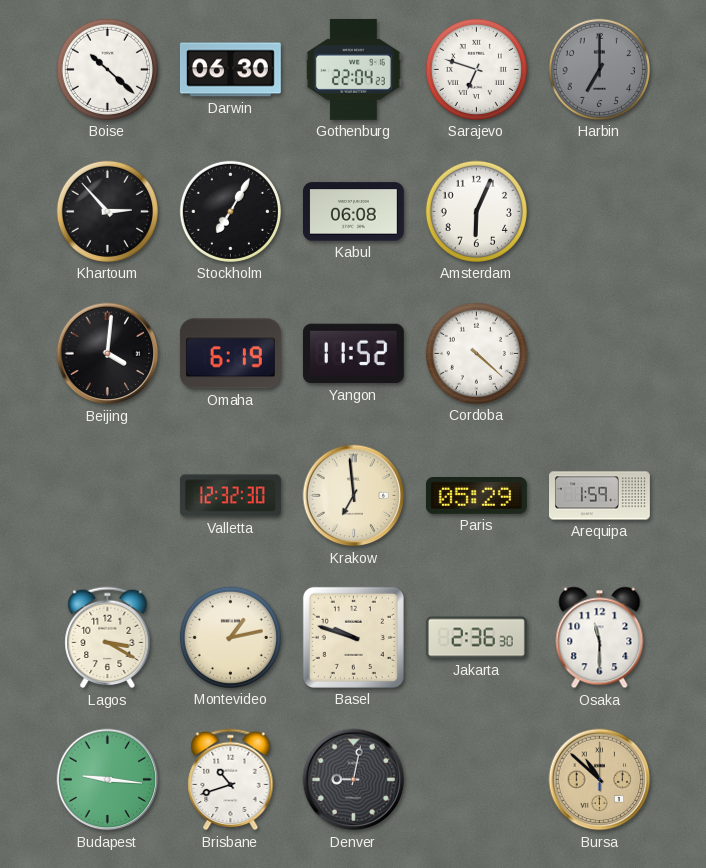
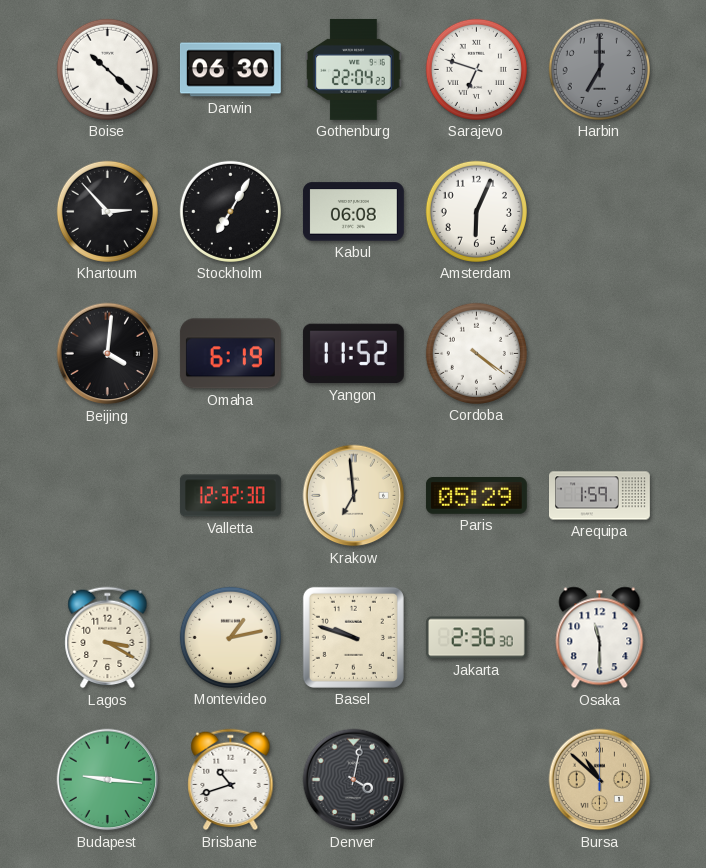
Cordoba: 4:22 -> 4:21 (476, 353)
Denver: 9:02 -> 4:02 (354, 780)
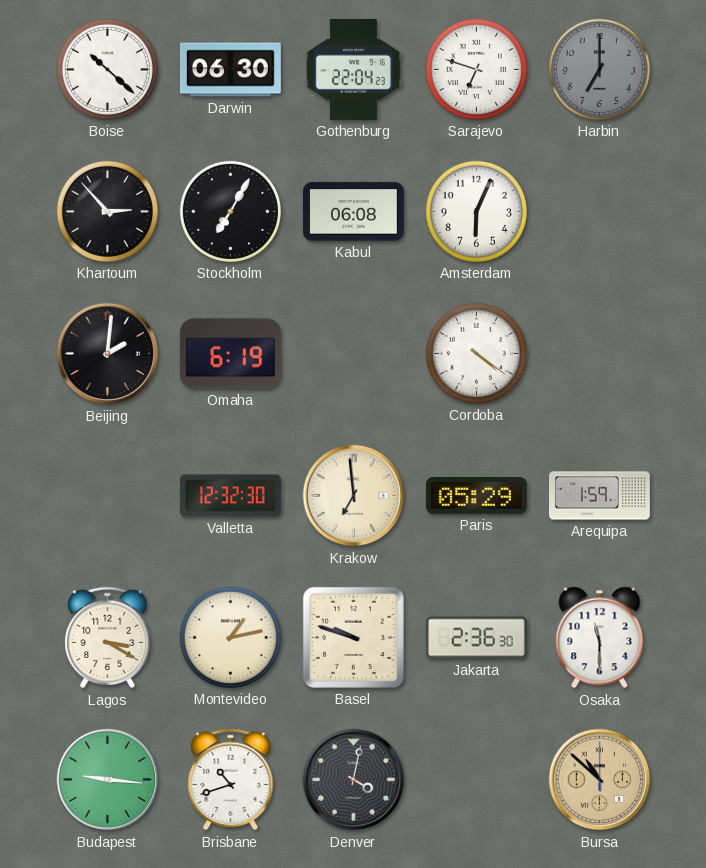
Beijing: 4:01 -> 2:01 (108, 354)
Yangon: 11:52 -> none (353, 354)
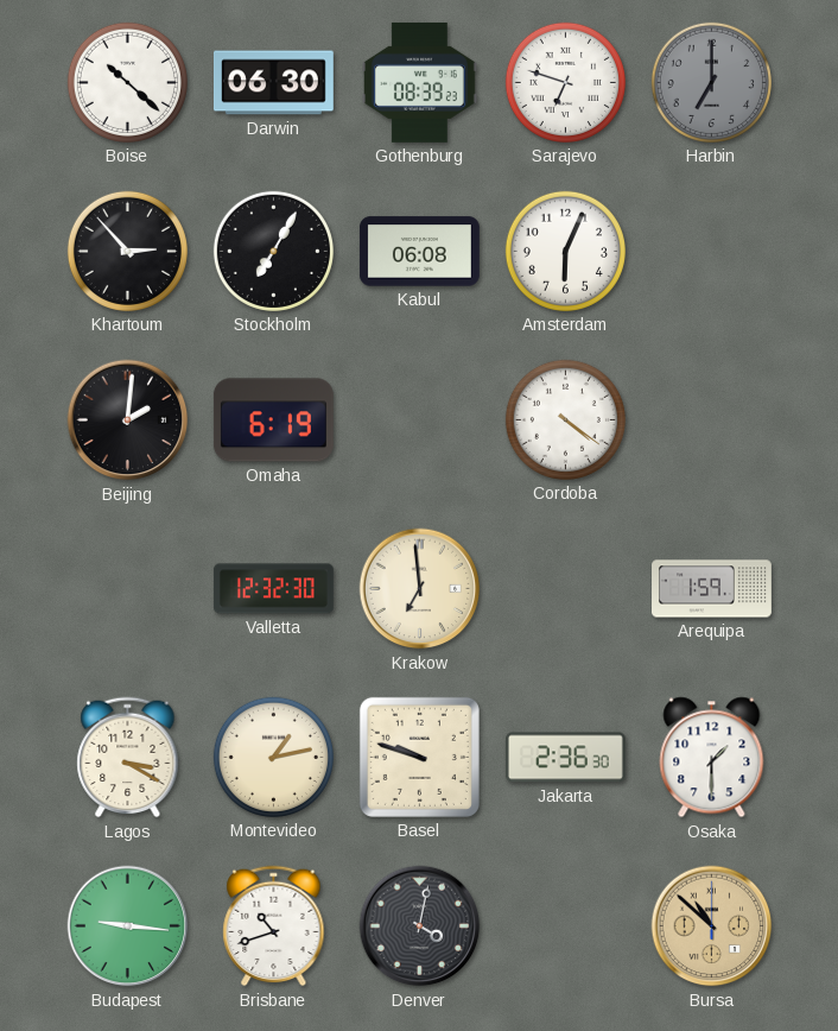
Gothenburg: 22:04 -> 08:39 (420, 82)
Paris: 05:29 -> none (476, 496)
Osaka: 11:30 -> 1:30 (712, 758)
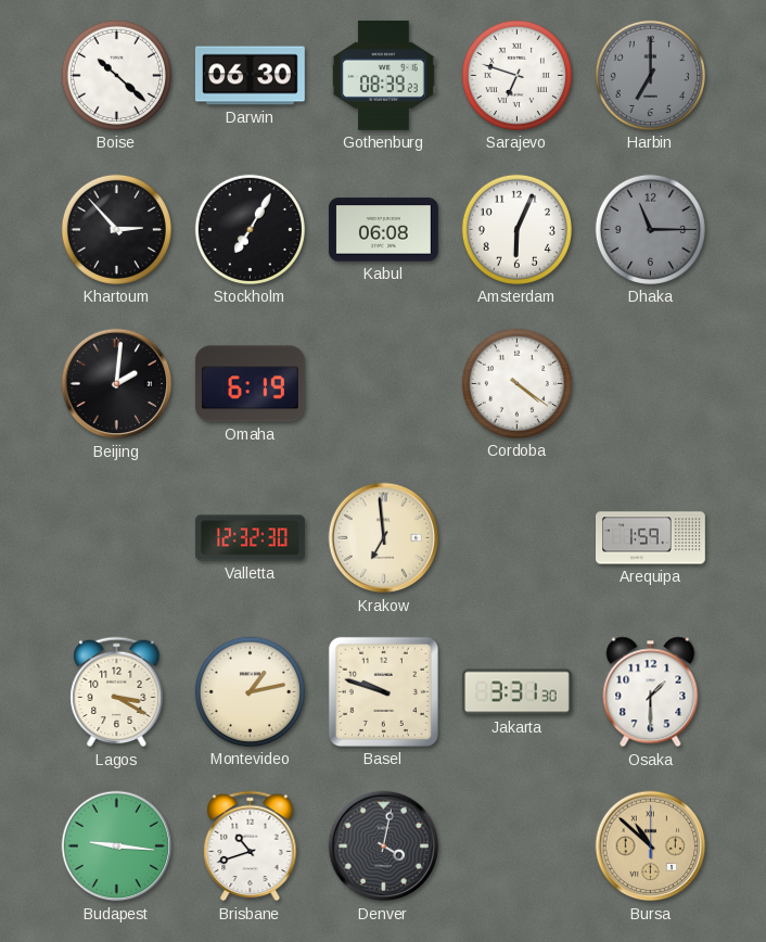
Dhaka: none -> 11:15 (650, 229)
Jakarta: 2:36 -> 3:31 (516, 692)
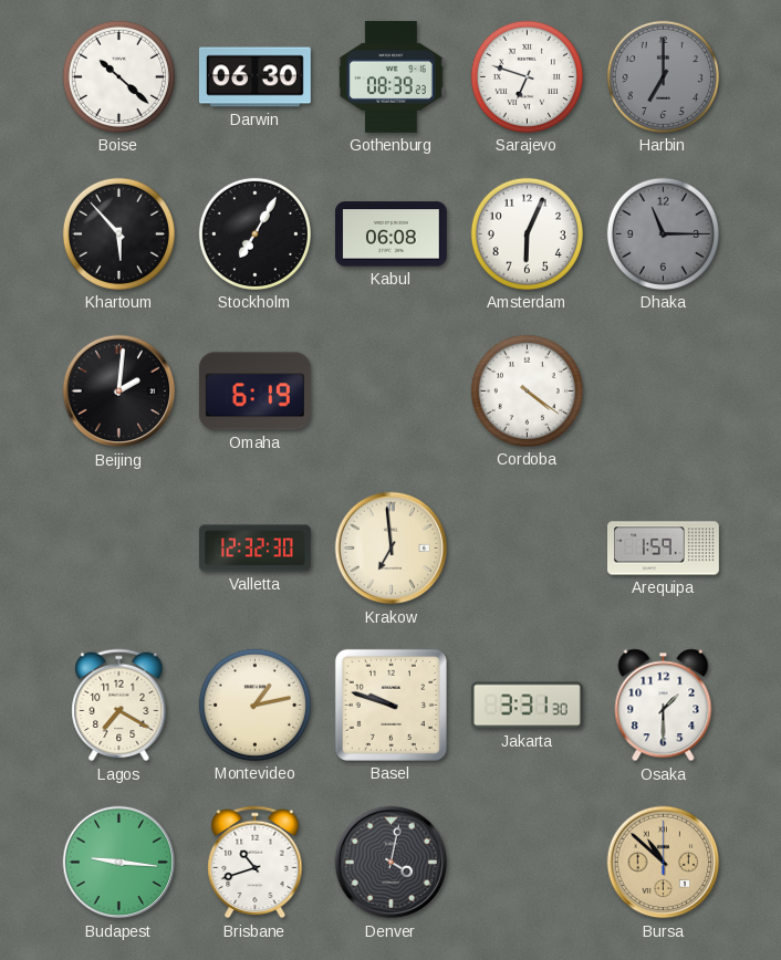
Khartoum: 2:53 -> 5:53 (118, 233)
Lagos: 3:20 -> 7:20 (119, 706)
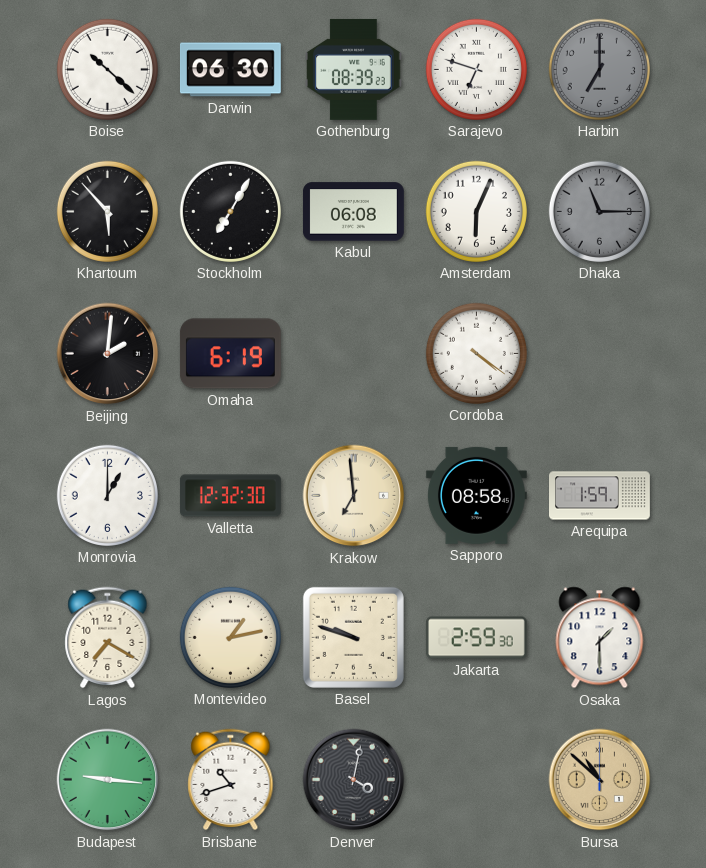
Monrovia: none -> 1:00 (107, 495)
Sapporo: none -> 08:58 (476, 495)
Jakarta: 3:31 -> 2:59 (476, 638)
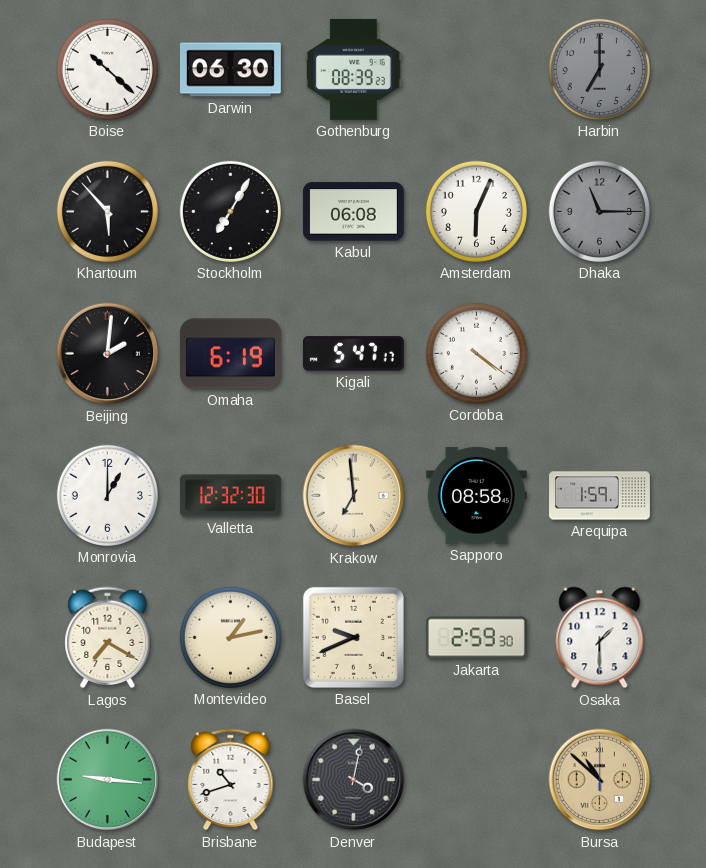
Sarajevo: 6:48 -> none (476, 69)
Kigali: none -> 5:47 (353, 354)
Basel: 9:48 -> 9:41 (353, 637)
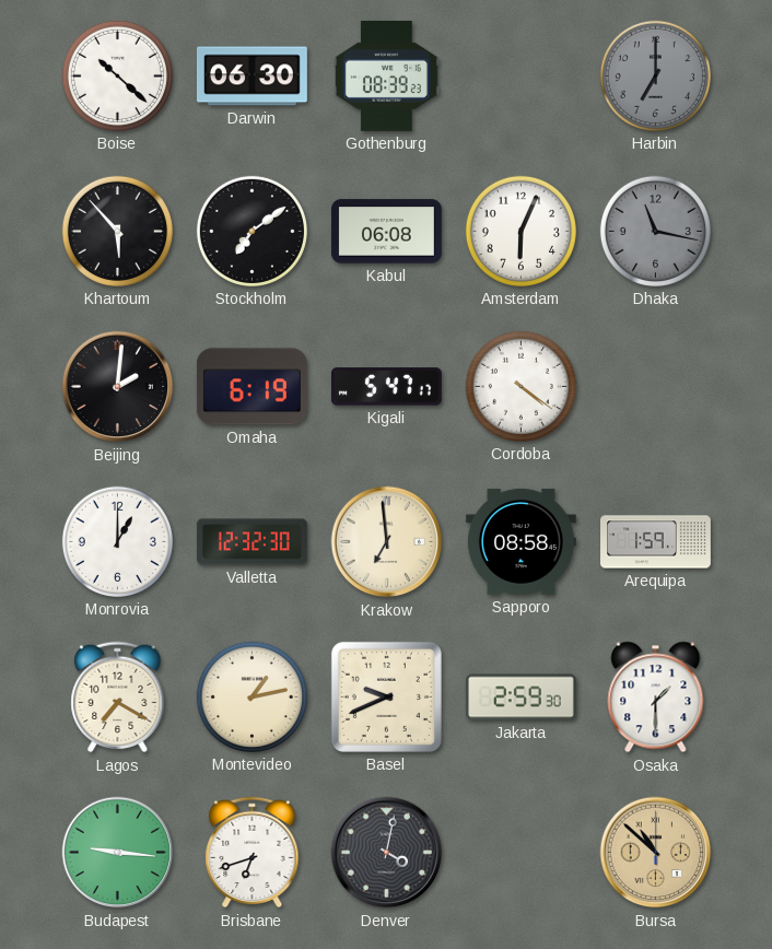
Stockholm: 7:05 -> 7:09 (252, 231)
Dhaka: 11:15 -> 11:17 (655, 231)
Brisbane: 10:42 -> 6:42 (253, 853)
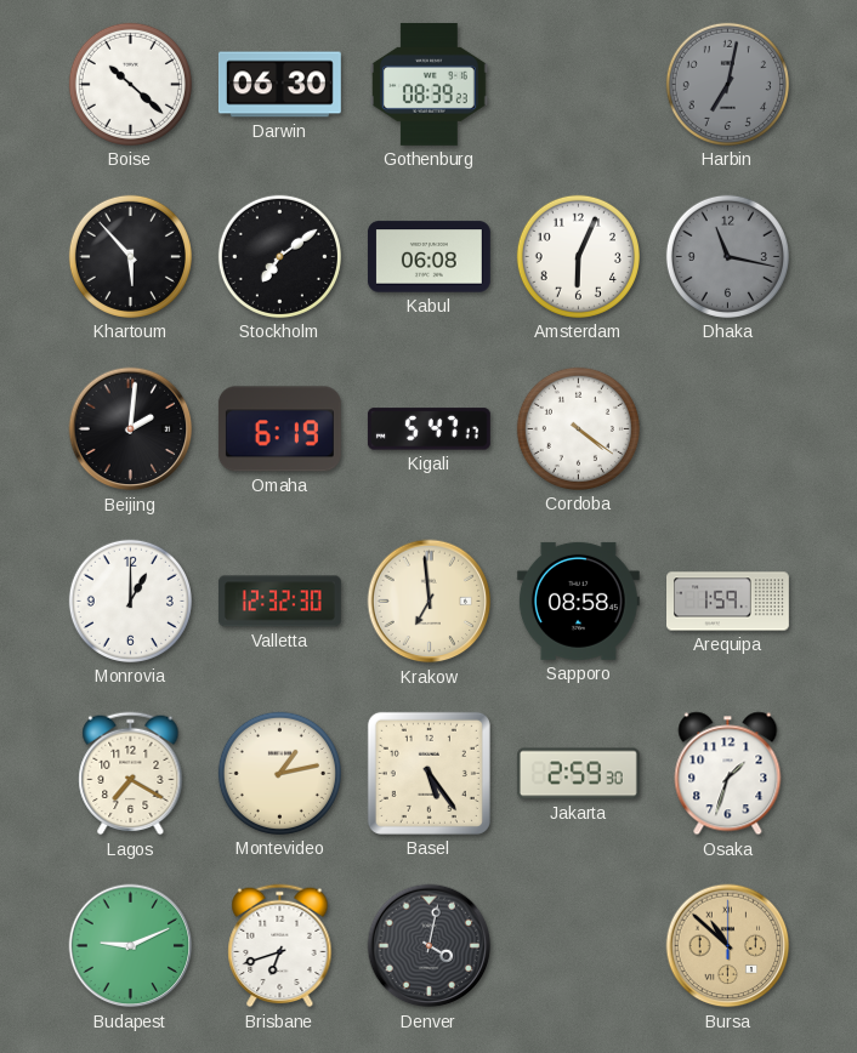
Harbin: 7:00 -> 7:02 (727, 84)
Basel: 9:41 -> 5:24 (428, 773)
Osaka: 1:30 -> 1:33 (728, 774)
Budapest: 9:16 -> 9:11 (131, 946)
